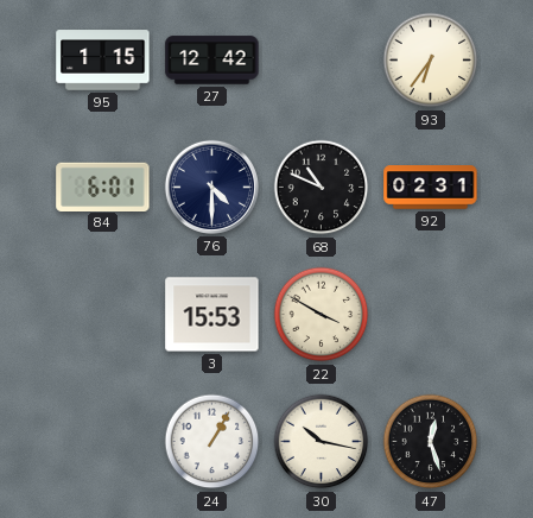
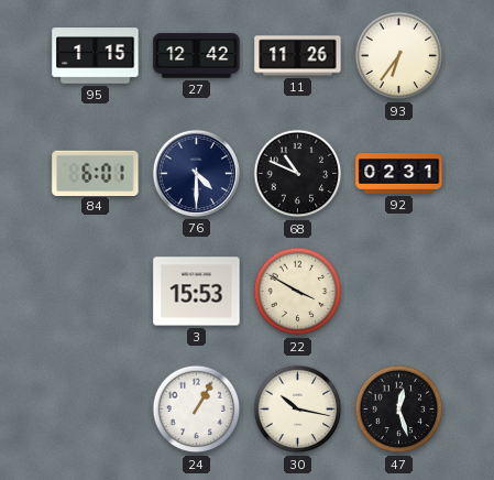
11: none -> 11:26 (298, 56)
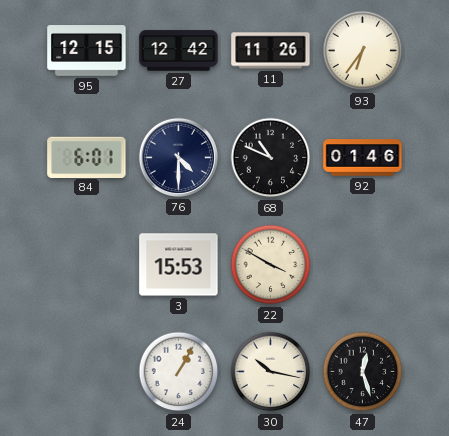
95: 1:15 -> 12:15 (87, 51)
92: 02:31 -> 01:46 (363, 158)
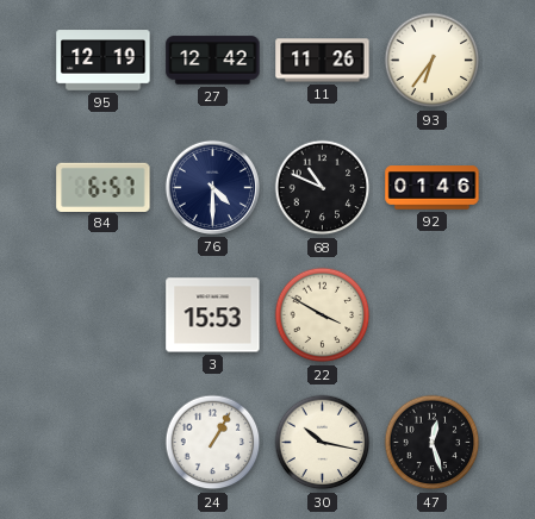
95: 12:15 -> 12:19 (104, 61)
84: 6:01 -> 6:57 (104, 187)
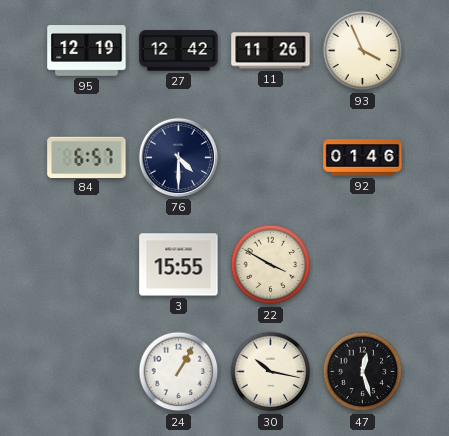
93: 6:36 -> 3:56 (363, 51)
68: 10:49 -> none (323, 188)
3: 15:53 -> 15:55 (179, 265)
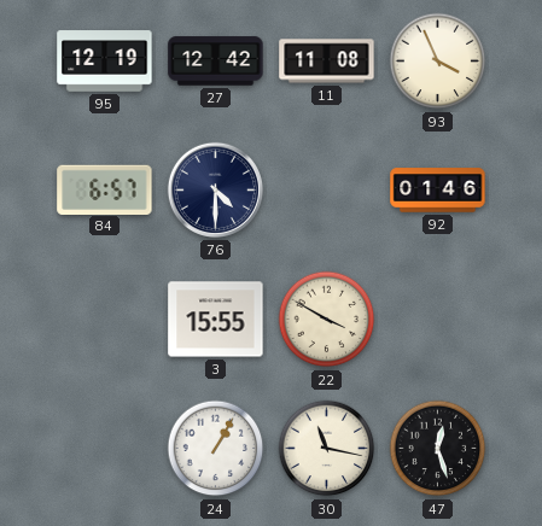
11: 11:26 -> 11:08 (327, 62)
30: 10:17 -> 11:17 (327, 449)
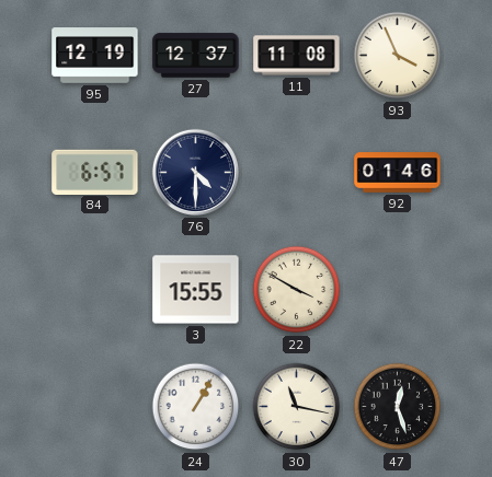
27: 12:42 -> 12:37 (196, 56)
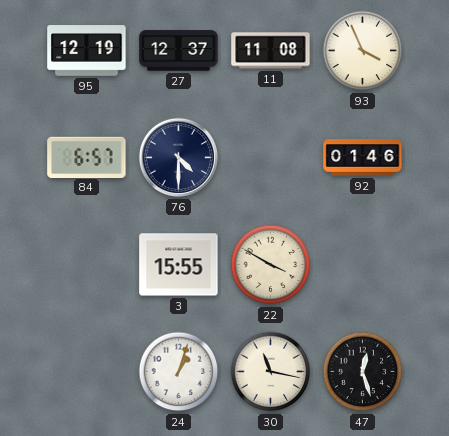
24: 1:05 -> 1:03 (179, 372)
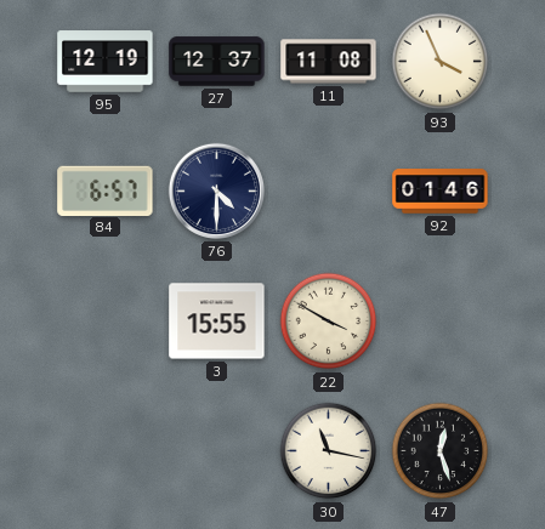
24: 1:03 -> none (179, 372)
